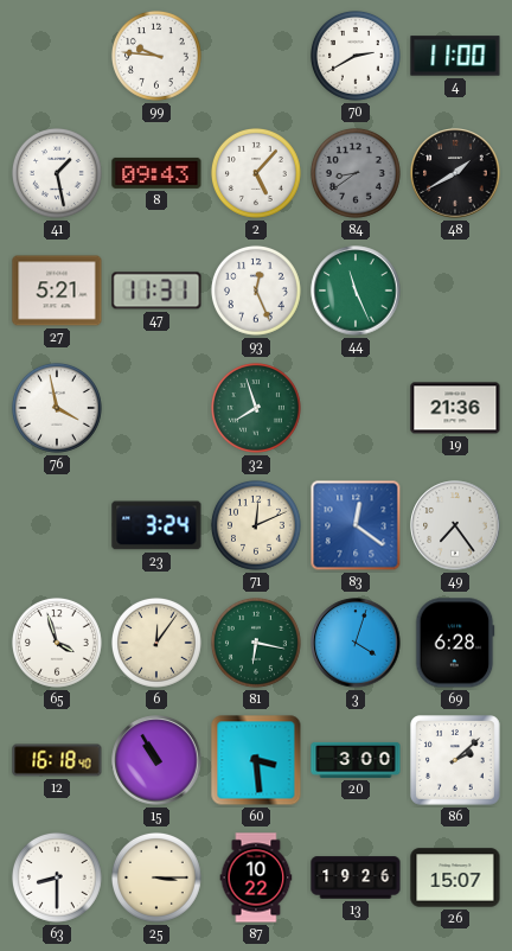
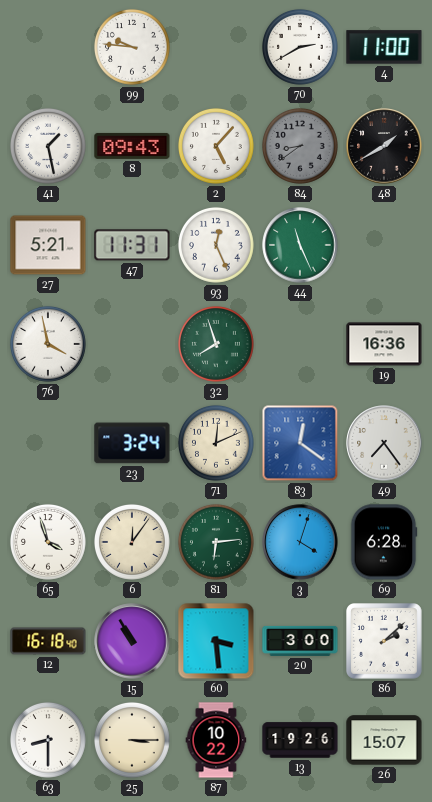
19: 21:36 -> 16:36 (384, 344)
81: 6:17 -> 6:14 (216, 542)
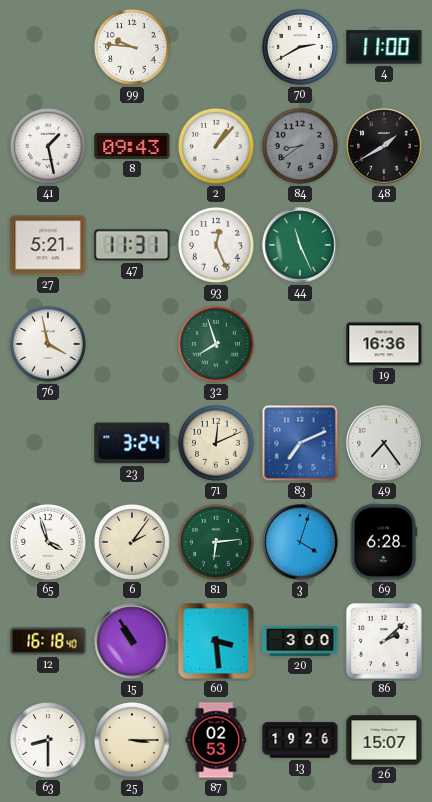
2: 5:07 -> 1:07 (216, 146)
83: 12:21 -> 7:11 (300, 443)
6: 12:06 -> 2:06 (132, 542)
87: 10:22 -> 02:53 (216, 740)
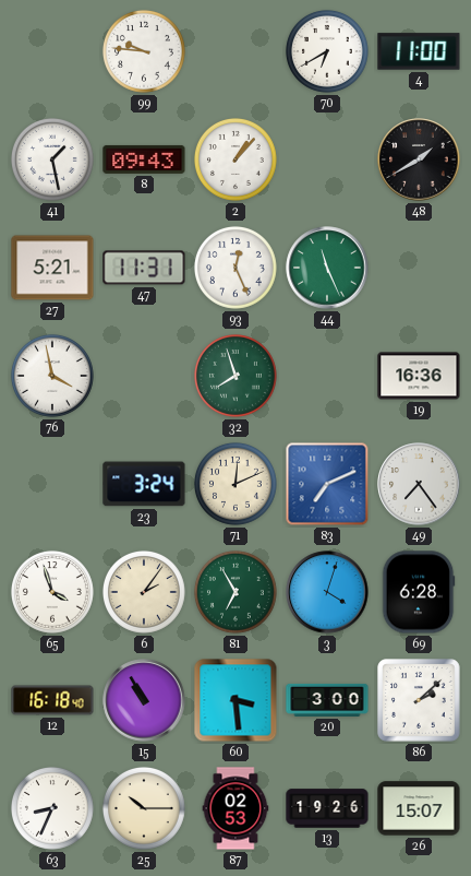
70: 2:40 -> 6:40 (327, 51)
84: 8:39 -> none (300, 146)
81: 6:14 -> 6:55 (235, 592)
63: 8:30 -> 8:34 (52, 808)
25: 3:15 -> 10:15 (144, 808)
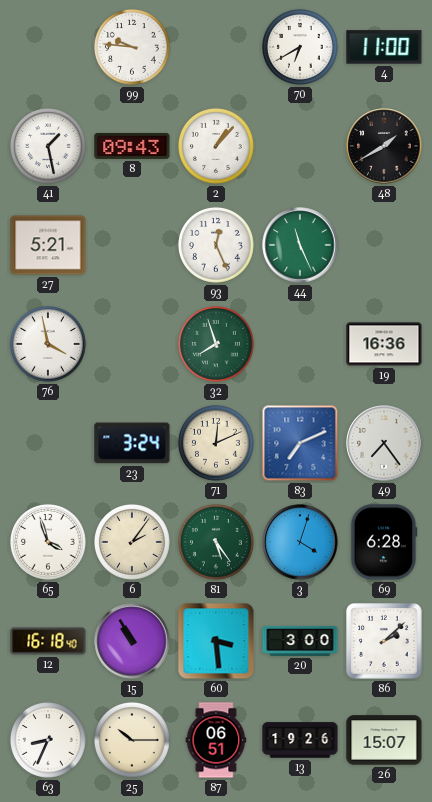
47: 11:31 -> none (144, 268)
81: 6:55 -> 5:24 (216, 542)
87: 02:53 -> 06:51 (216, 740)
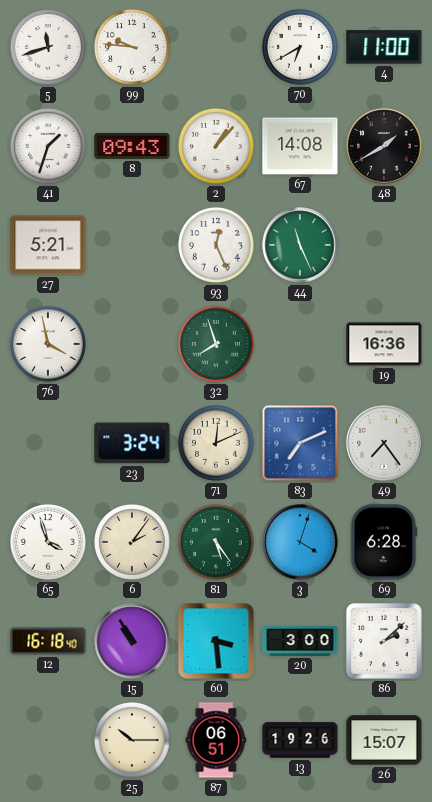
5: none -> 11:42 (48, 47)
41: 1:28 -> 1:33 (48, 146)
67: none -> 14:08 (300, 146)
63: 8:34 -> none (48, 740)
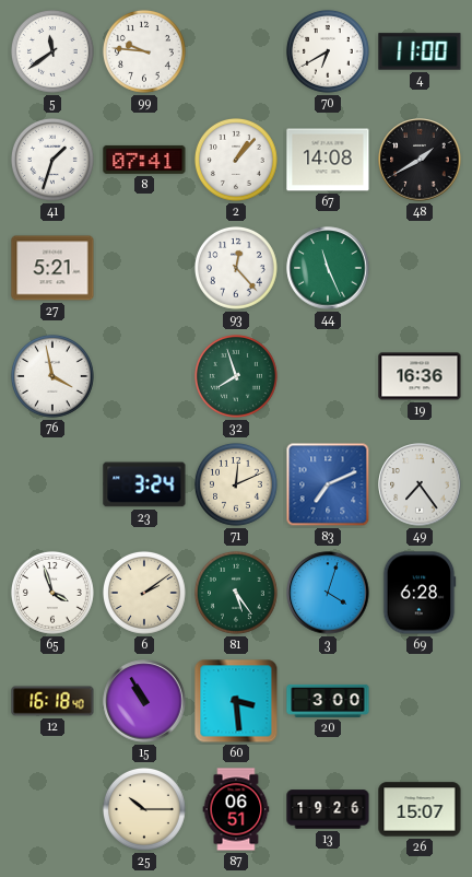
5: 11:42 -> 11:39 (52, 51)
8: 09:43 -> 07:41 (144, 160)
93: 12:26 -> 12:23 (236, 268)
6: 2:06 -> 2:09 (144, 593)
86: 2:08 -> none (385, 642)
